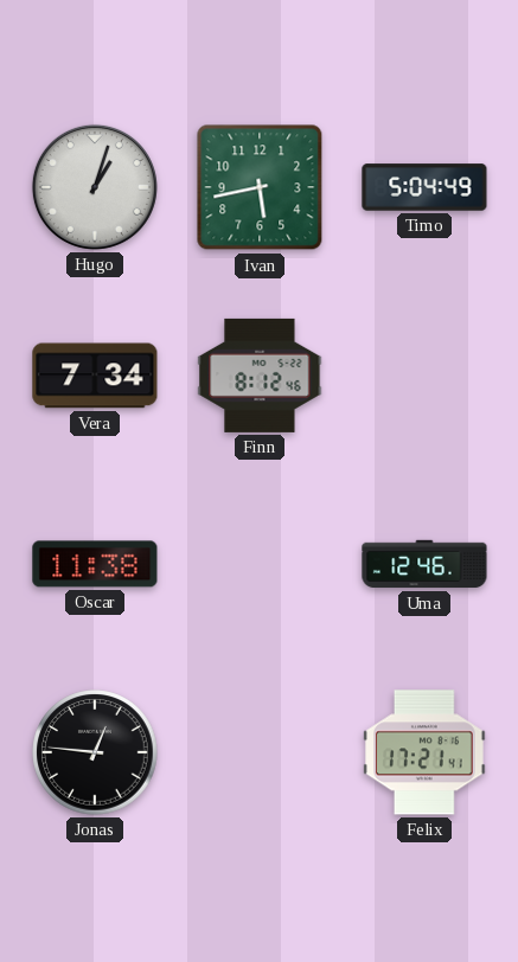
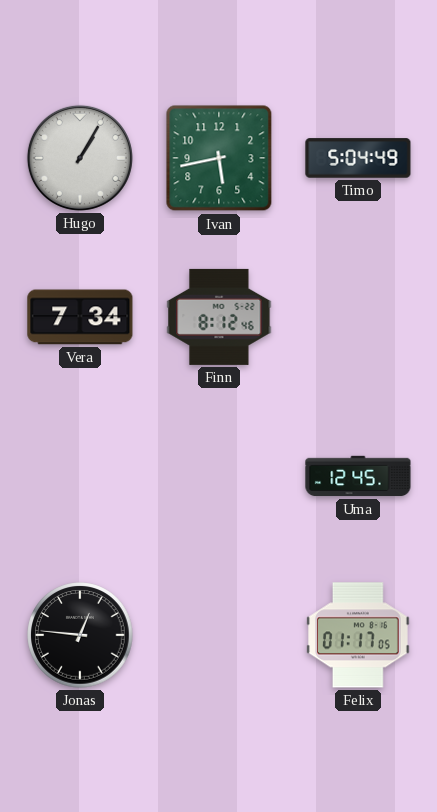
Hugo: 1:03 -> 1:05 (80, 158)
Oscar: 11:38 -> none (95, 564)
Uma: 12:46 -> 12:45 (358, 476)
Felix: 17:21 -> 01:17 (358, 635)
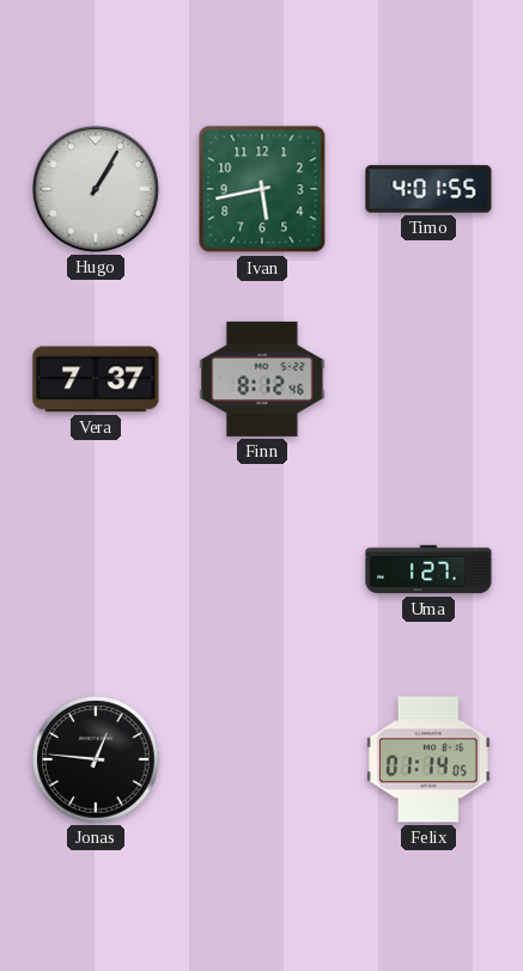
Timo: 5:04 -> 4:01 (428, 189)
Vera: 7:34 -> 7:37 (96, 379)
Uma: 12:45 -> 1:27 (428, 569)
Felix: 01:17 -> 01:14 (428, 759)
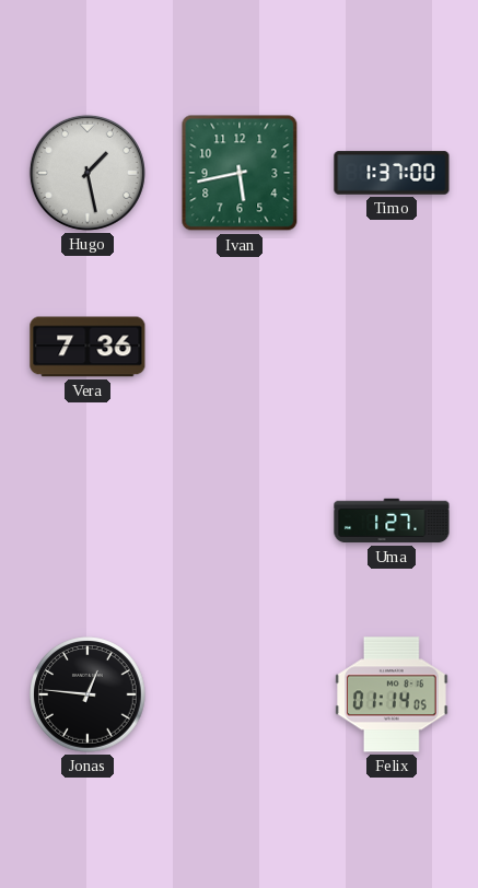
Hugo: 1:05 -> 1:28 (88, 173)
Timo: 4:01 -> 1:37 (392, 173)
Vera: 7:37 -> 7:36 (88, 347)
Finn: 8:12 -> none (262, 379)
